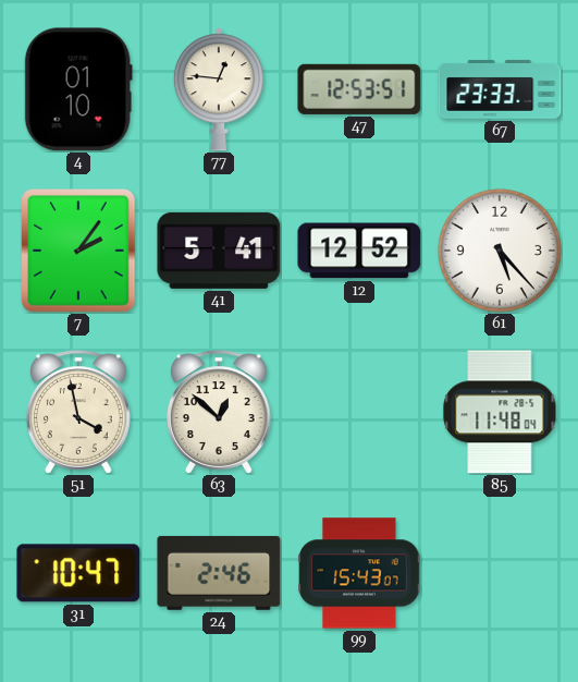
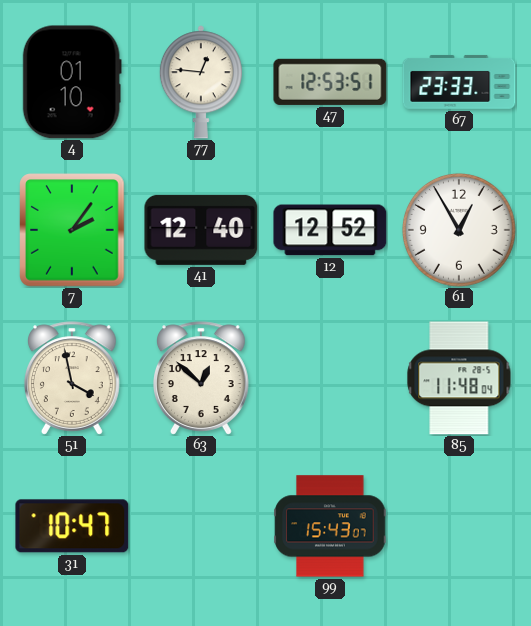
41: 5:41 -> 12:40 (201, 230)
61: 5:23 -> 12:55 (459, 230)
24: 2:46 -> none (219, 573)
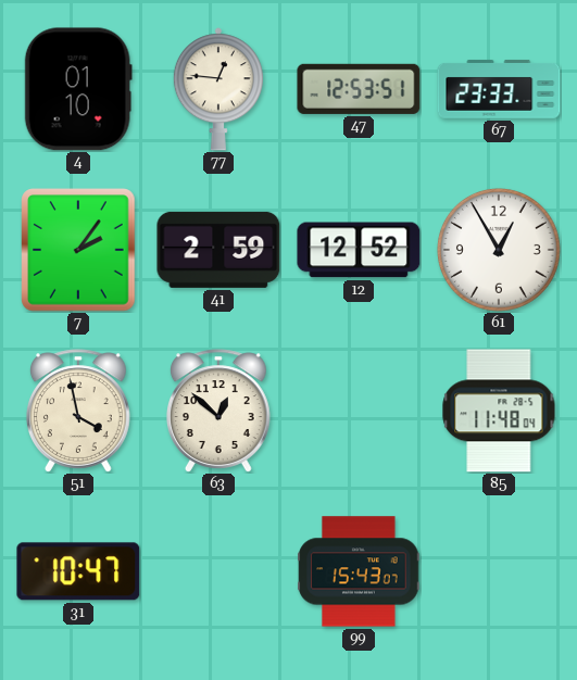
41: 12:40 -> 2:59 (218, 250)
